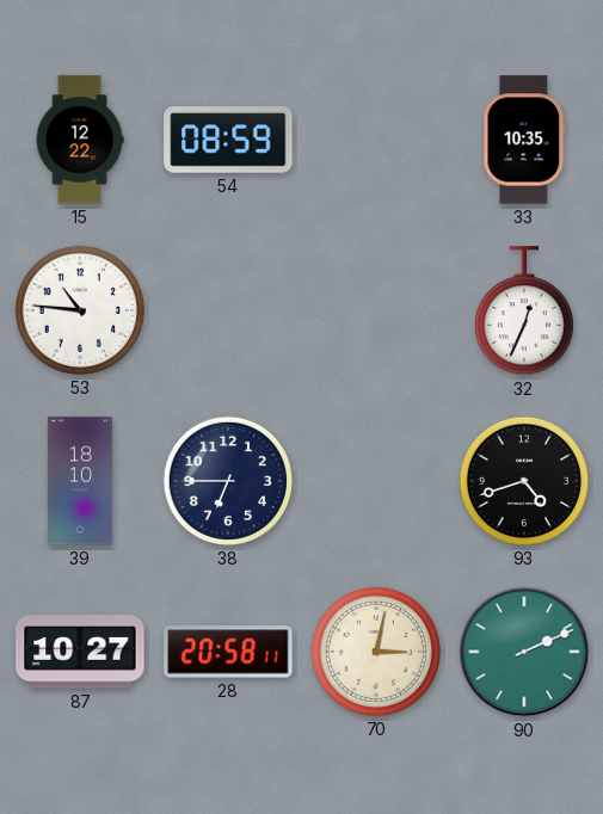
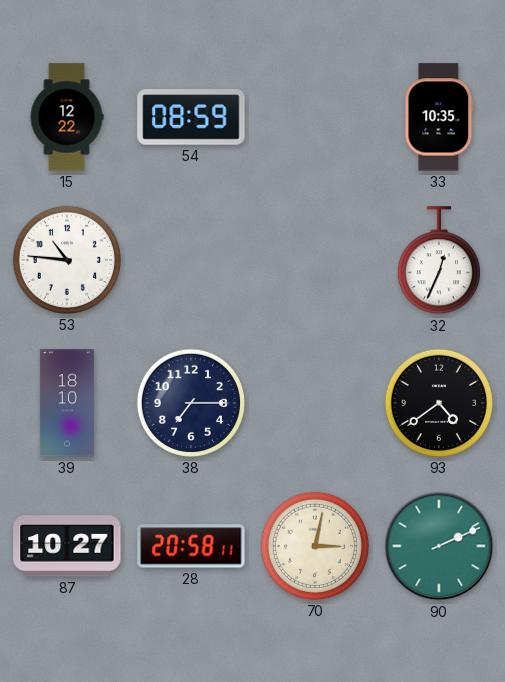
38: 6:45 -> 7:15 (191, 403)
93: 4:42 -> 4:39 (439, 403)
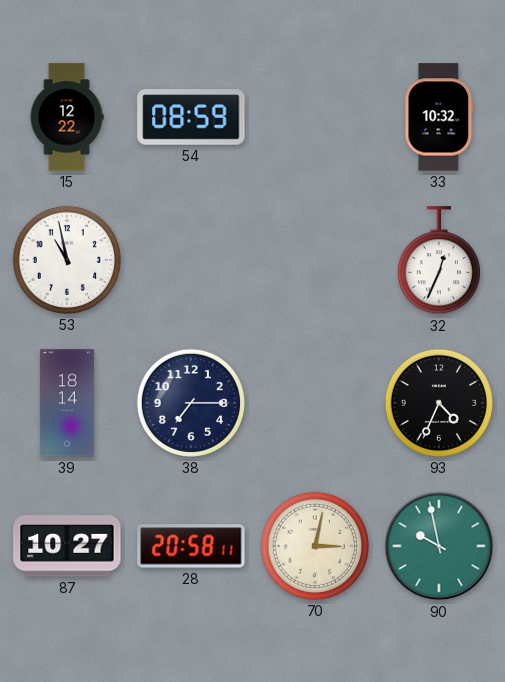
33: 10:35 -> 10:32 (439, 117)
53: 10:46 -> 10:58 (67, 260)
39: 18:10 -> 18:14 (67, 403)
93: 4:39 -> 4:34 (439, 403)
90: 2:11 -> 9:58 (439, 546)
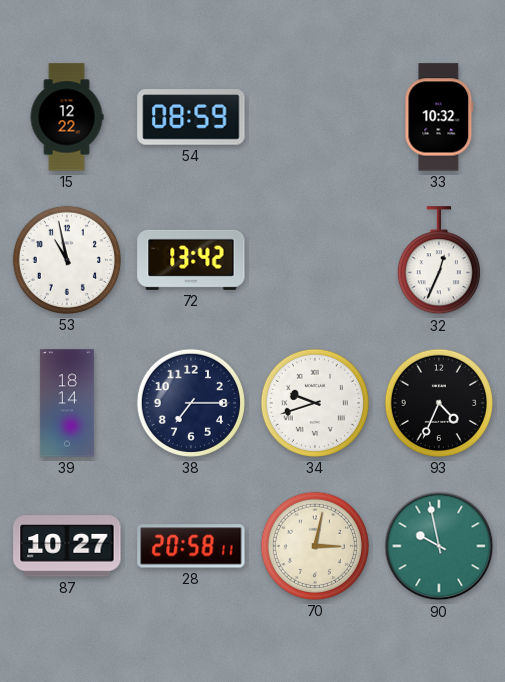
72: none -> 13:42 (191, 260)
34: none -> 9:42 (315, 403)
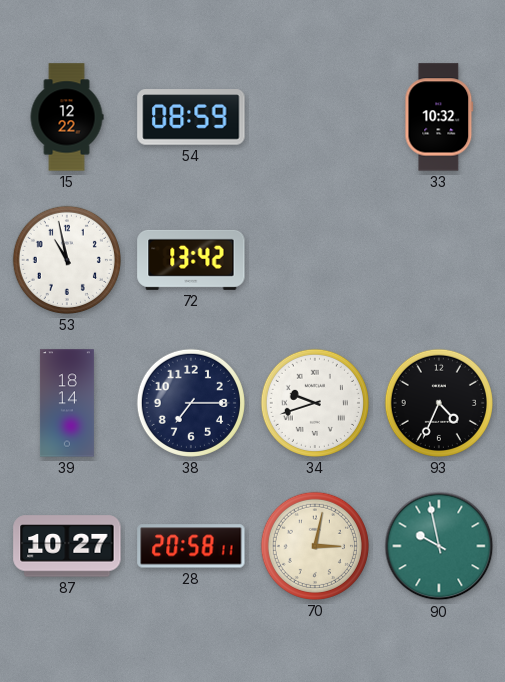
32: 12:34 -> none (439, 261)
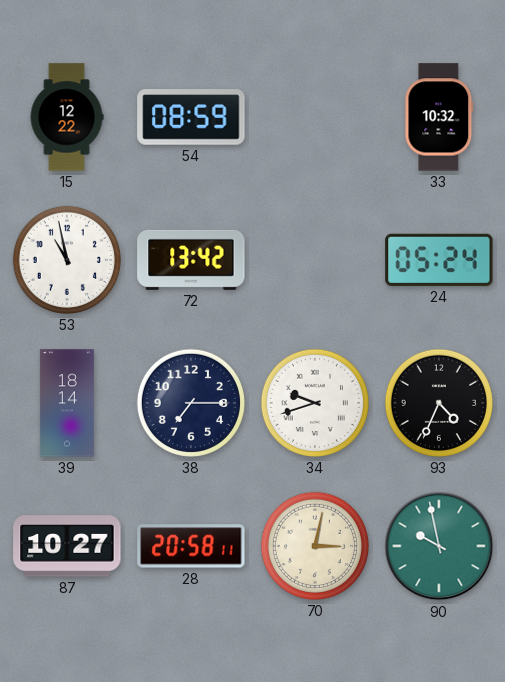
24: none -> 05:24 (439, 260)
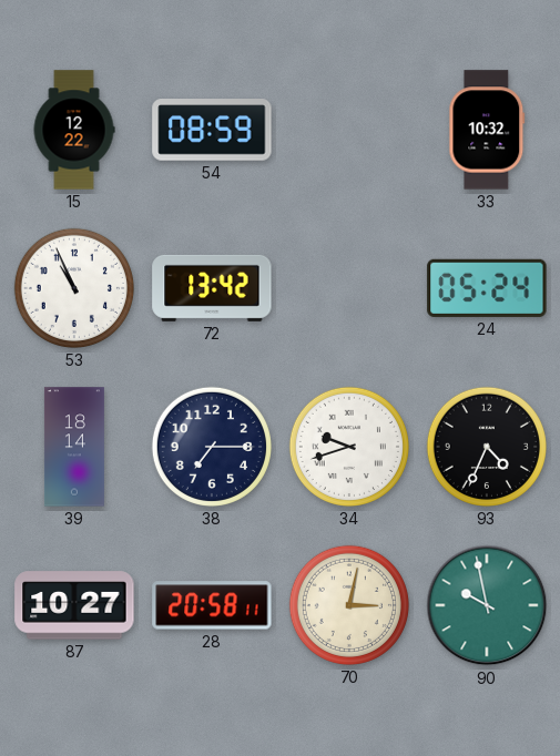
53: 10:58 -> 10:56 (74, 288)
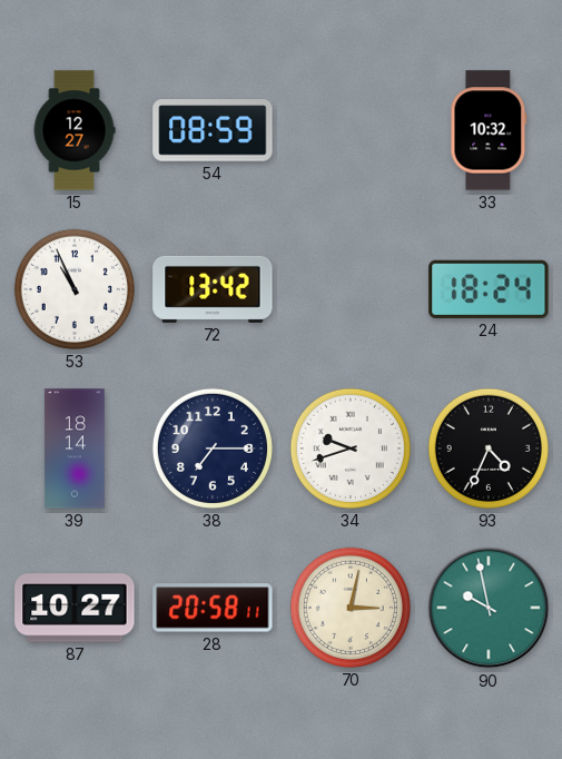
15: 12:22 -> 12:27 (75, 130)
24: 05:24 -> 18:24 (489, 289)
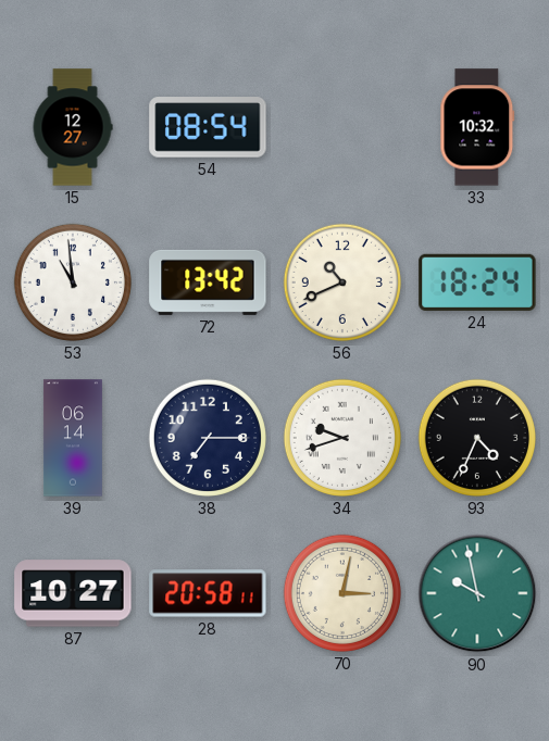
54: 08:59 -> 08:54 (208, 127)
53: 10:56 -> 10:59 (73, 282)
56: none -> 10:41 (342, 282)
39: 18:14 -> 06:14 (73, 438)
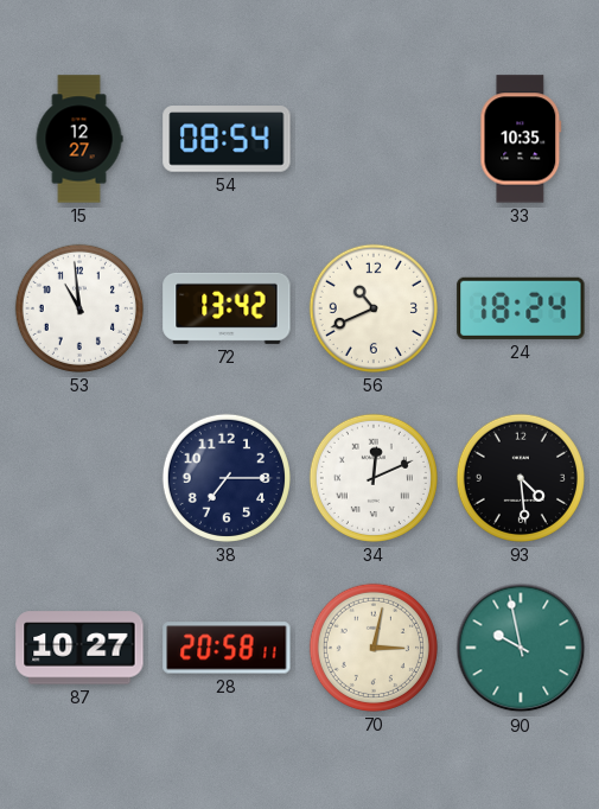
33: 10:32 -> 10:35 (521, 139)
39: 06:14 -> none (73, 438)
34: 9:42 -> 12:11 (374, 478)
93: 4:34 -> 4:29 (521, 478)
